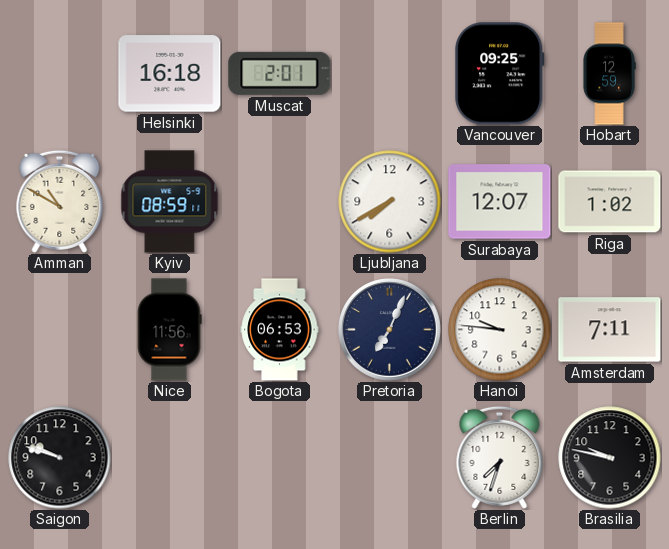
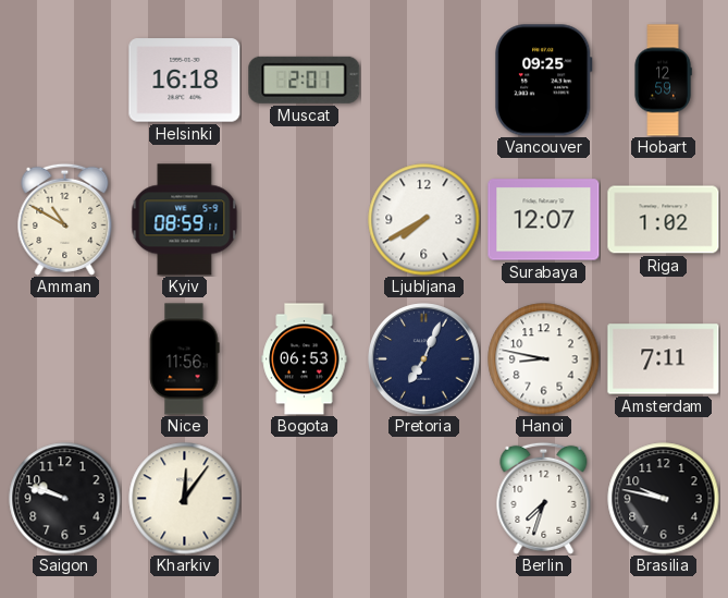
Hanoi: 9:46 -> 8:47 (544, 359)
Kharkiv: none -> 12:06 (185, 499)
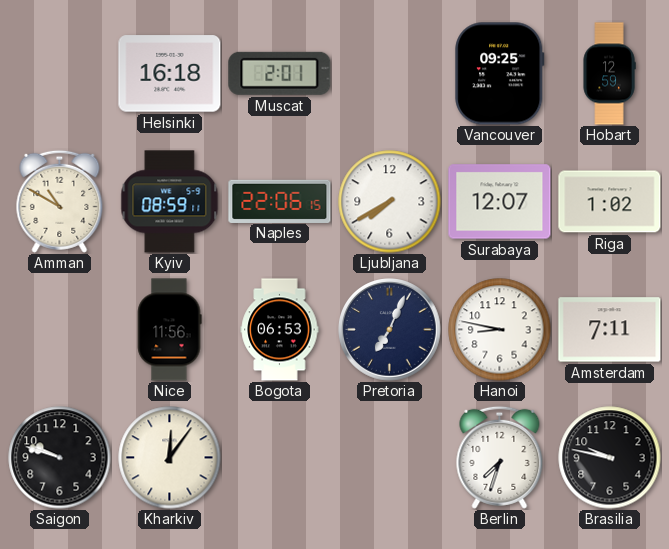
Naples: none -> 22:06 (280, 201)
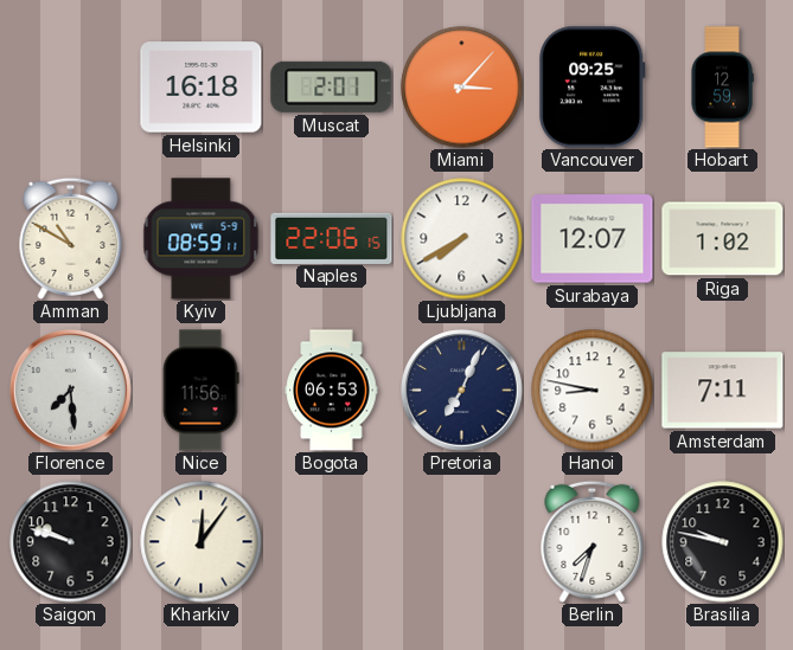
Miami: none -> 3:07 (462, 88)
Florence: none -> 7:29 (71, 391)
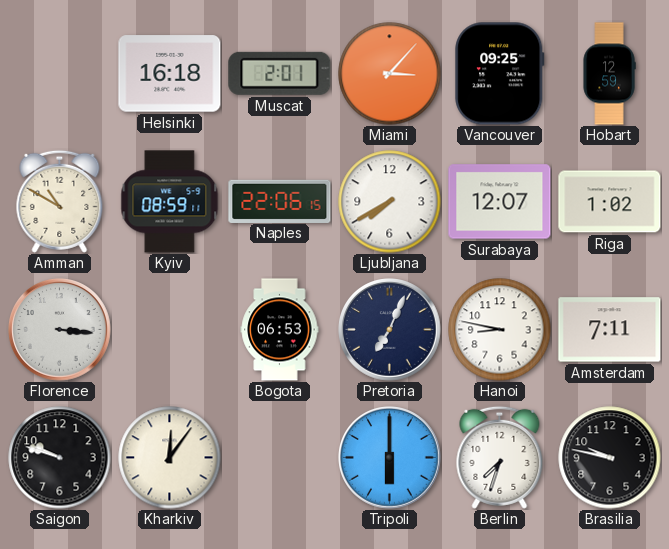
Florence: 7:29 -> 3:16 (60, 330)
Nice: 11:56 -> none (200, 391)
Tripoli: none -> 6:00 (390, 458)
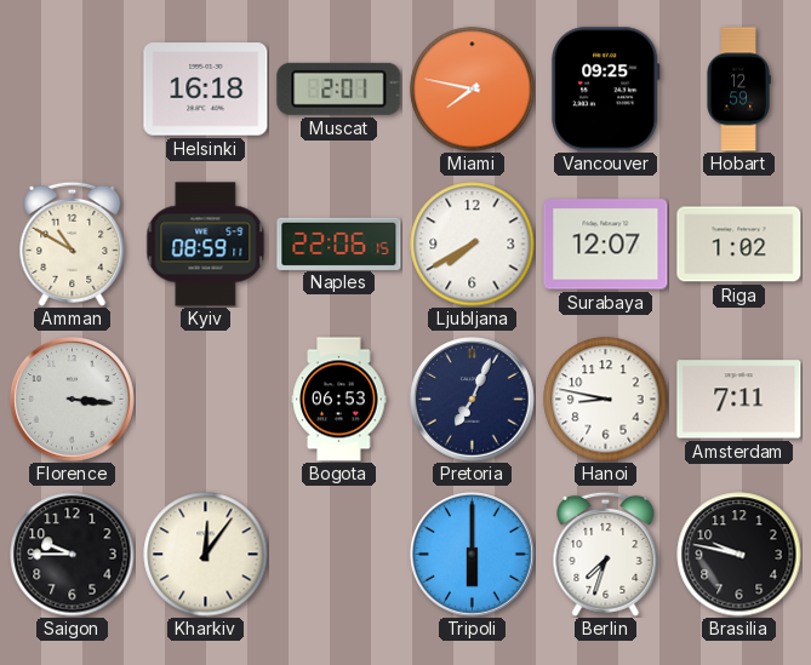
Miami: 3:07 -> 7:47 (473, 90)
Saigon: 9:48 -> 9:45 (73, 555)
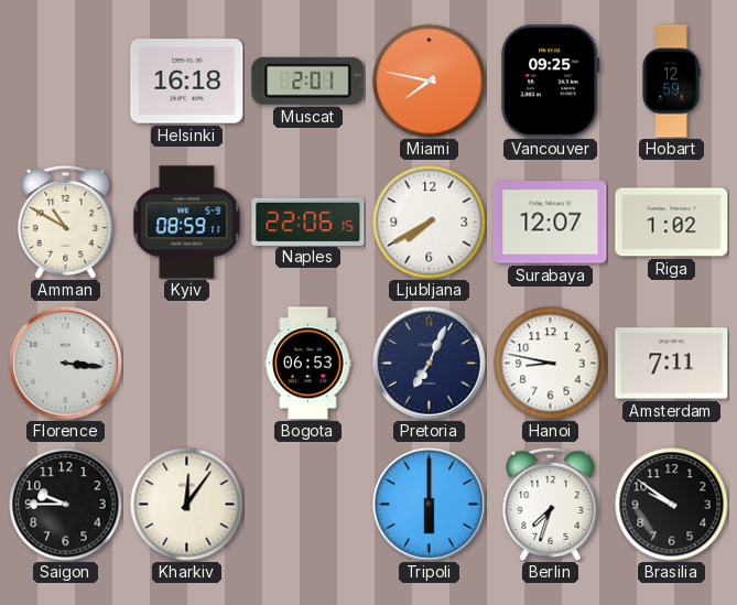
Brasilia: 9:47 -> 9:51 (672, 505)
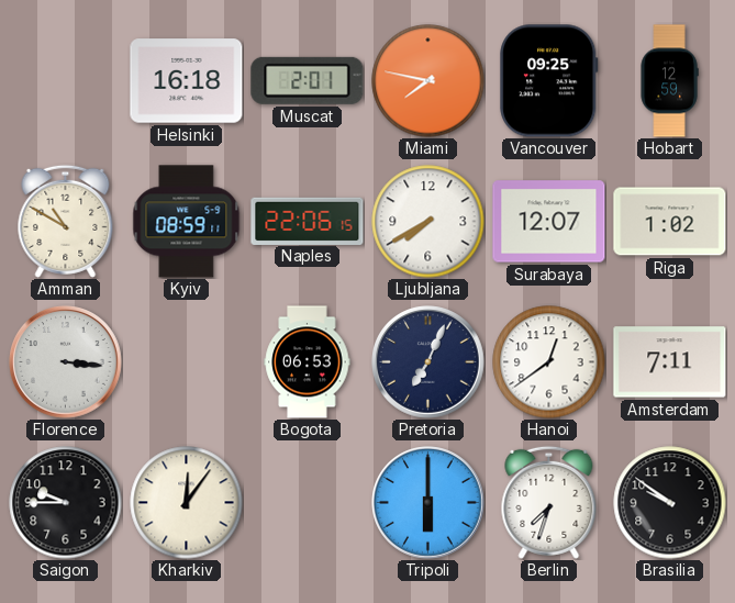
Hanoi: 8:47 -> 12:39 (549, 362)
